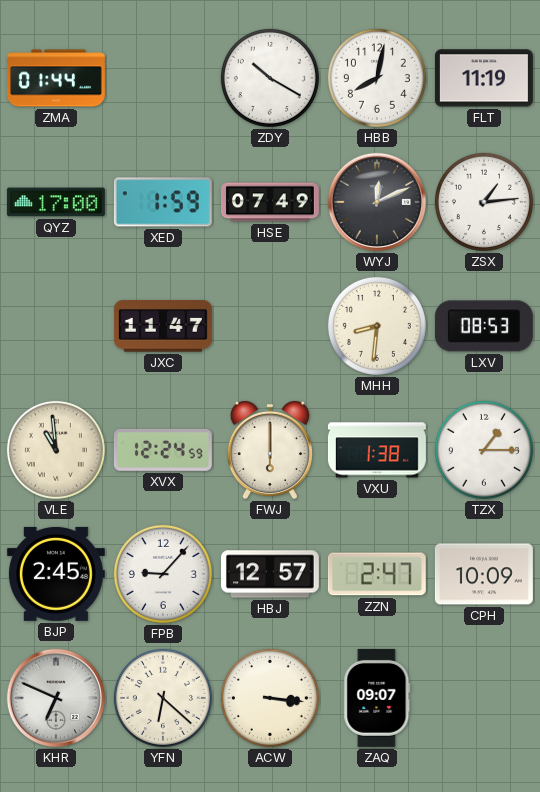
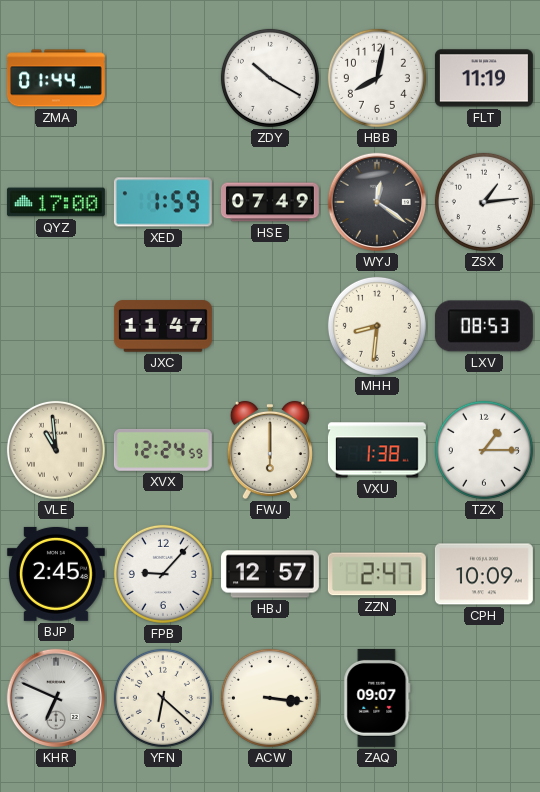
WYJ: 12:11 -> 12:21 (377, 202)
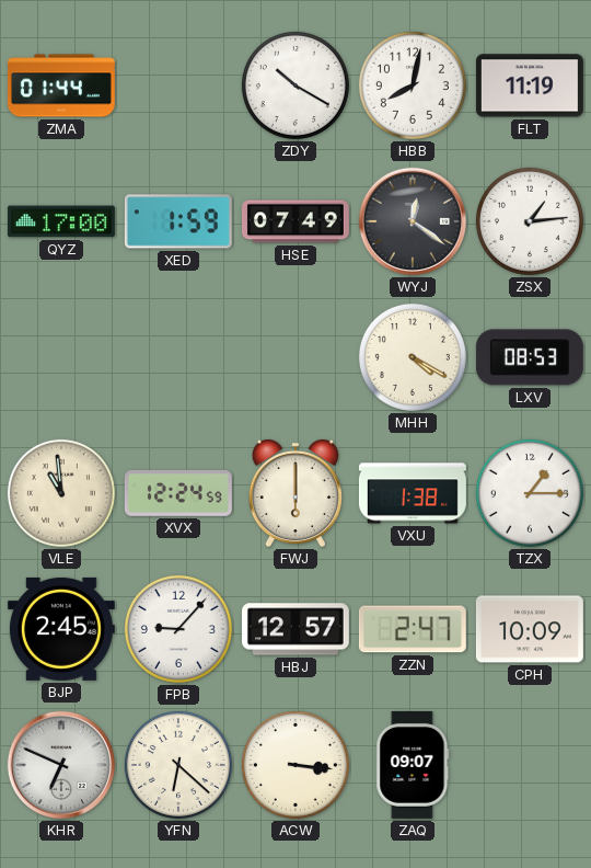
JXC: 11:47 -> none (163, 326)
MHH: 8:31 -> 4:20 (413, 357)
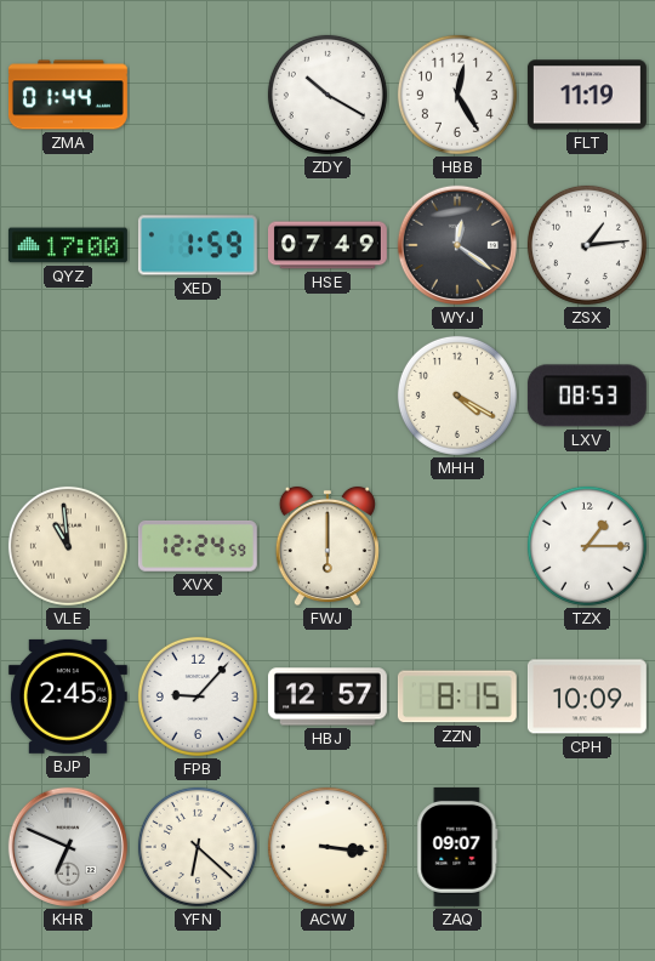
HBB: 8:02 -> 12:25 (457, 95)
VXU: 1:38 -> none (413, 493)
ZZN: 2:47 -> 8:15 (457, 696)
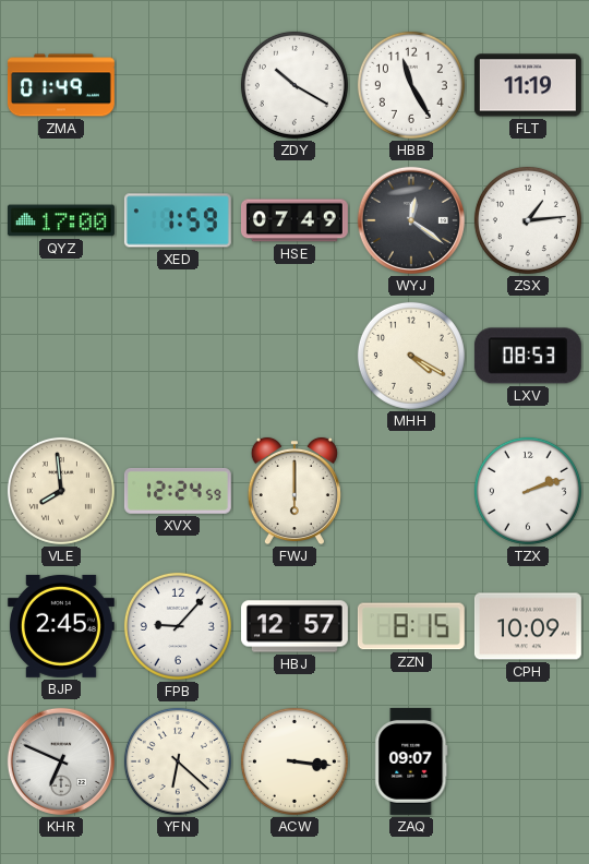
ZMA: 01:44 -> 01:49 (61, 85)
HBB: 12:25 -> 11:25 (411, 85)
VLE: 10:59 -> 7:59 (61, 491)
TZX: 1:15 -> 2:12 (528, 491)
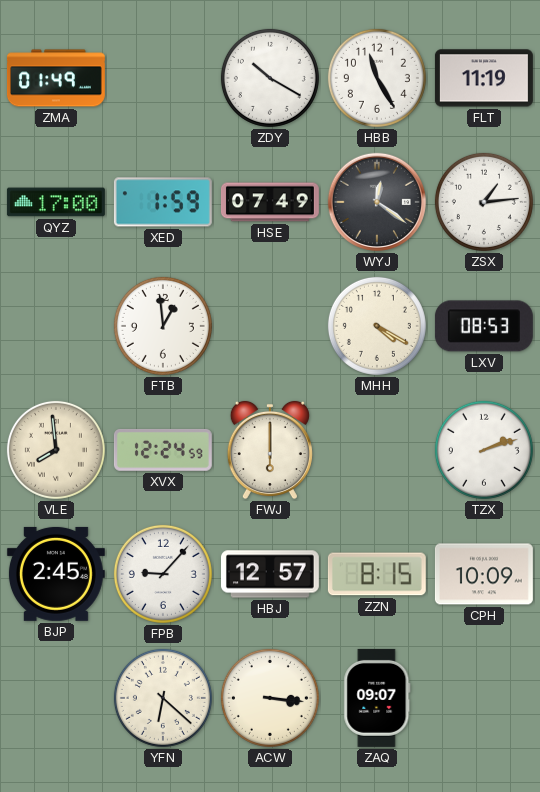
FTB: none -> 12:59 (163, 326)
KHR: 6:49 -> none (61, 761)
